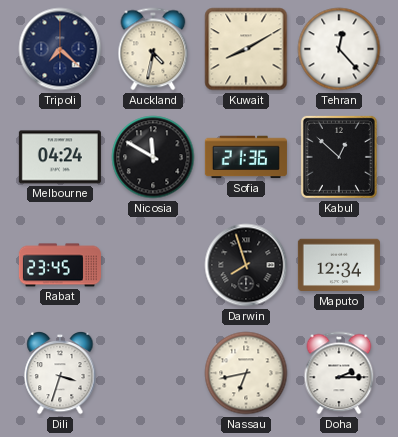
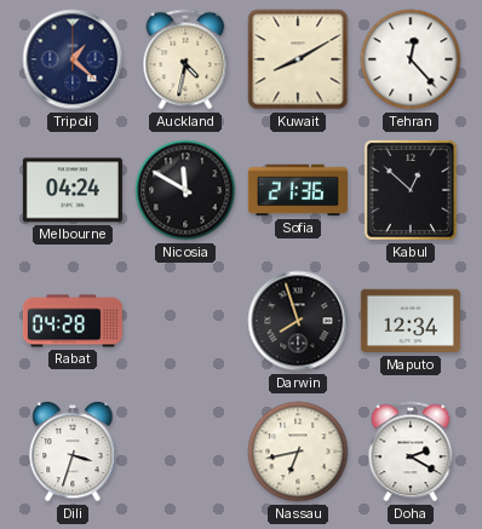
Tripoli: 7:22 -> 1:22 (73, 59)
Rabat: 23:45 -> 04:28 (73, 321)
Doha: 2:15 -> 2:20 (411, 452)
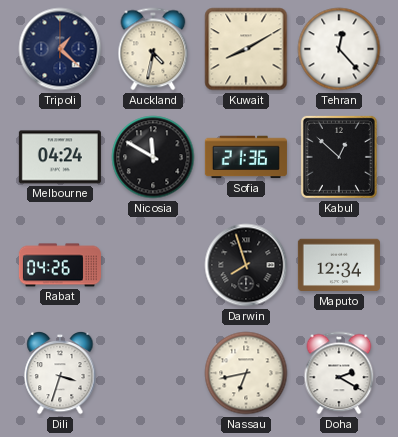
Rabat: 04:28 -> 04:26 (60, 265)
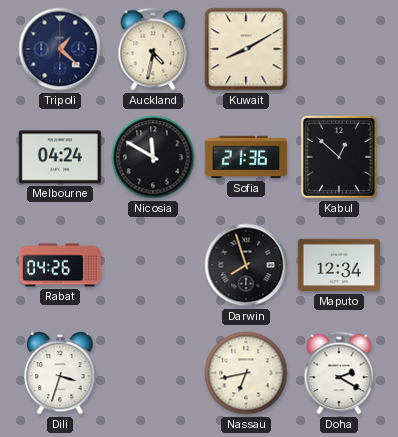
Tehran: 12:23 -> none (339, 49)
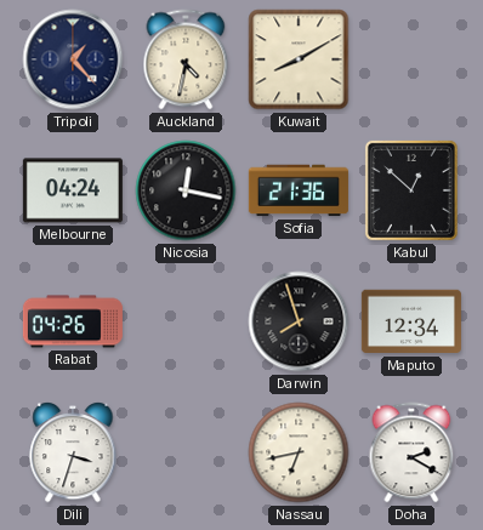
Tripoli: 1:22 -> 1:23 (73, 59)
Nicosia: 11:50 -> 12:17 (186, 190)
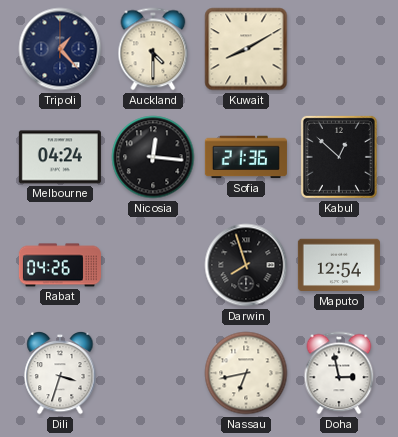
Auckland: 4:32 -> 4:30 (153, 49)
Nicosia: 12:17 -> 12:16 (153, 157)
Maputo: 12:34 -> 12:54 (339, 265)
Doha: 2:20 -> 2:58 (339, 373)
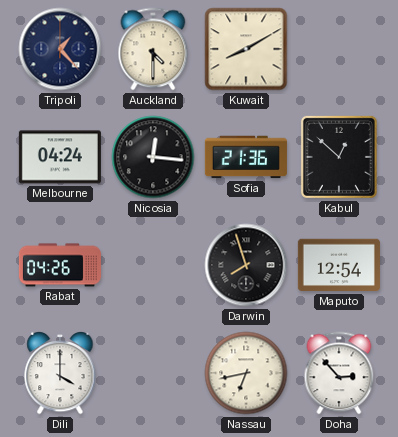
Dili: 3:33 -> 4:00 (60, 373)
Doha: 2:58 -> 2:53 (339, 373)
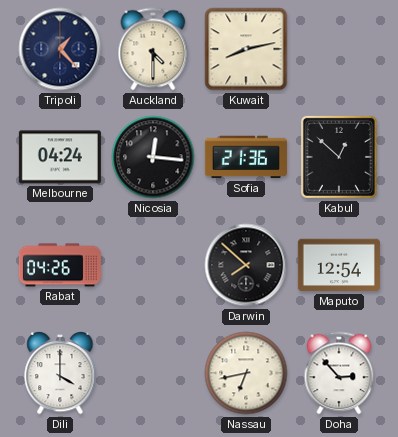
Kuwait: 8:10 -> 8:13 (246, 49)
Darwin: 7:57 -> 7:52 (246, 265)
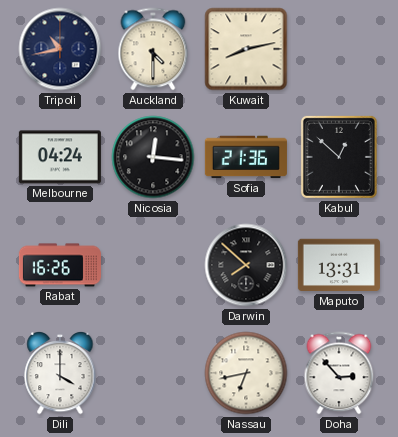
Tripoli: 1:23 -> 10:43 (60, 49)
Rabat: 04:26 -> 16:26 (60, 265)
Maputo: 12:54 -> 13:31 (339, 265)
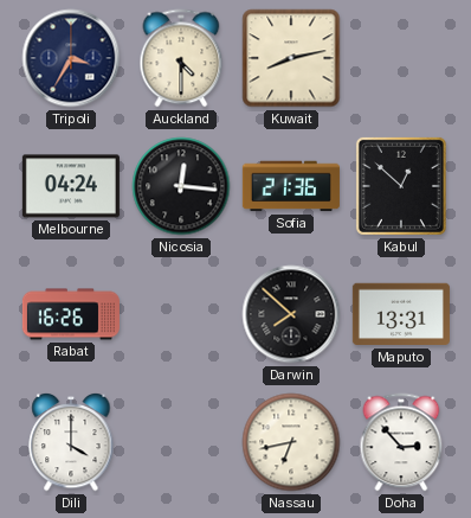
Tripoli: 10:43 -> 3:35 (71, 58)
